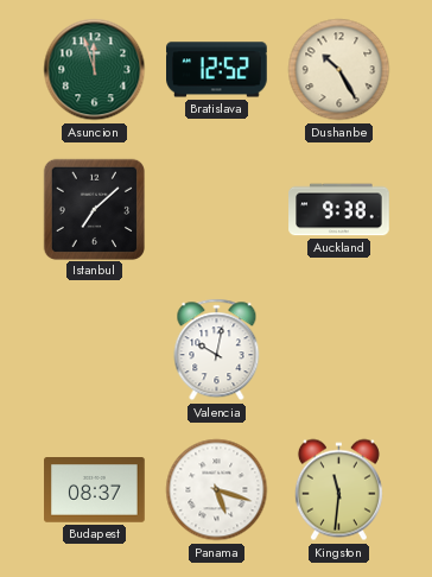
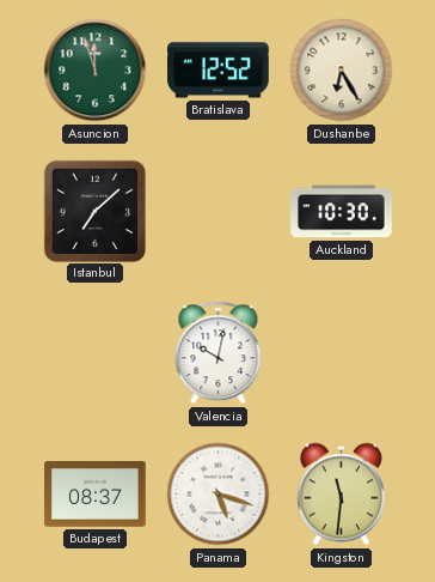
Dushanbe: 10:25 -> 6:25 (342, 71)
Auckland: 9:38 -> 10:30 (342, 212)
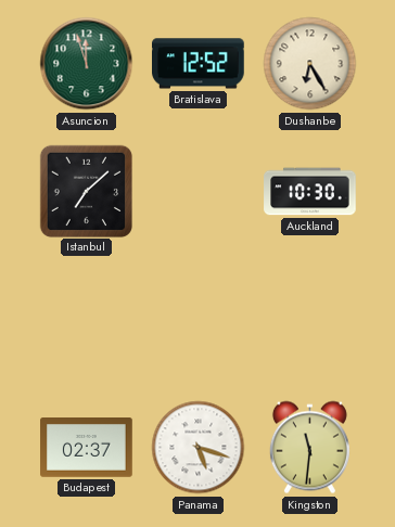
Valencia: 10:02 -> none (219, 353)
Budapest: 08:37 -> 02:37 (87, 448)
